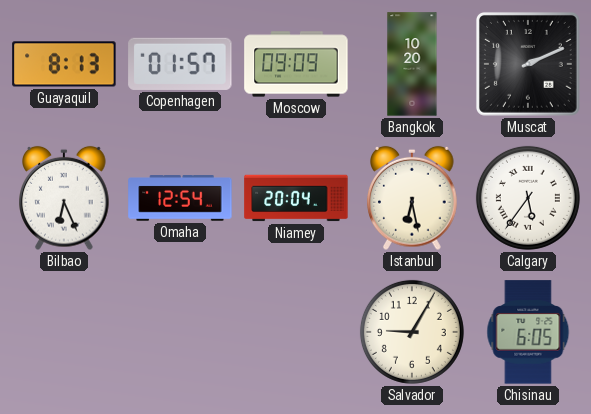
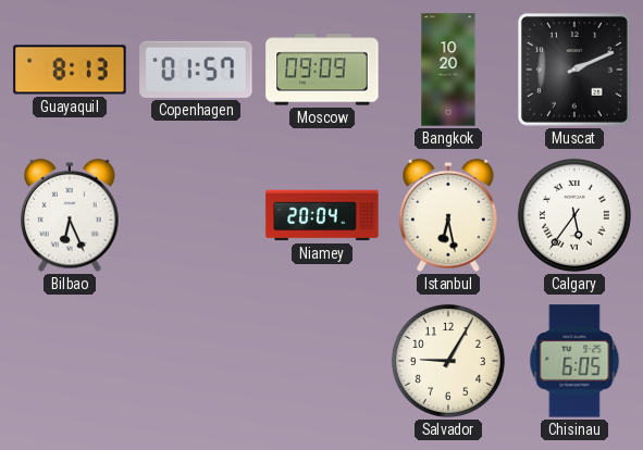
Omaha: 12:54 -> none (180, 198)
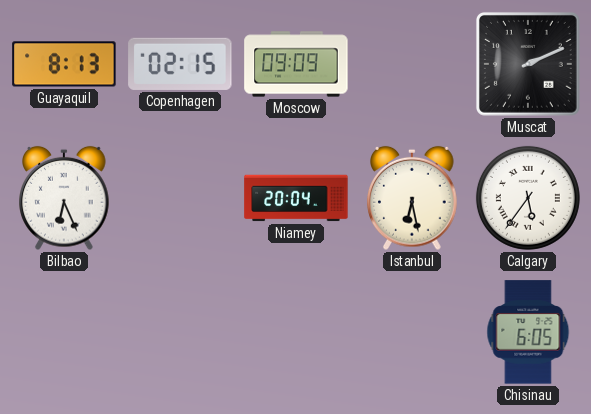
Copenhagen: 01:57 -> 02:15 (180, 64)
Bangkok: 10:20 -> none (448, 70)
Salvador: 9:05 -> none (448, 361)
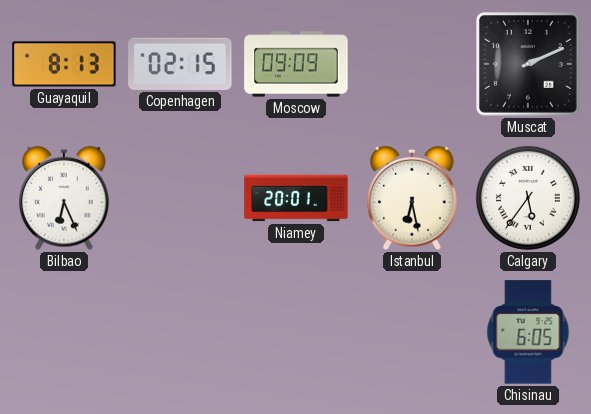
Niamey: 20:04 -> 20:01 (296, 198)
